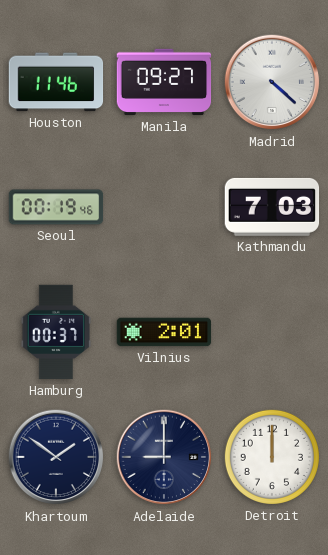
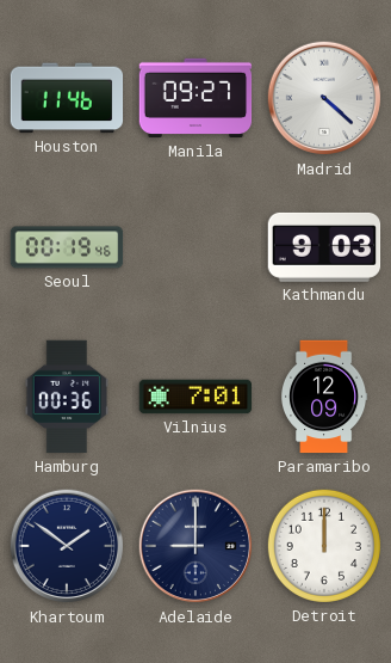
Kathmandu: 7:03 -> 9:03 (324, 247)
Hamburg: 00:37 -> 00:36 (66, 397)
Vilnius: 2:01 -> 7:01 (195, 397)
Paramaribo: none -> 12:09 (325, 397)
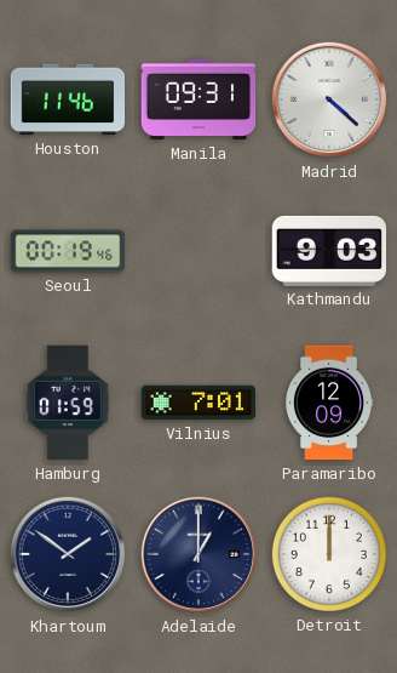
Manila: 09:27 -> 09:31 (198, 99)
Hamburg: 00:36 -> 01:59 (67, 403)
Adelaide: 9:00 -> 1:00 (198, 554)
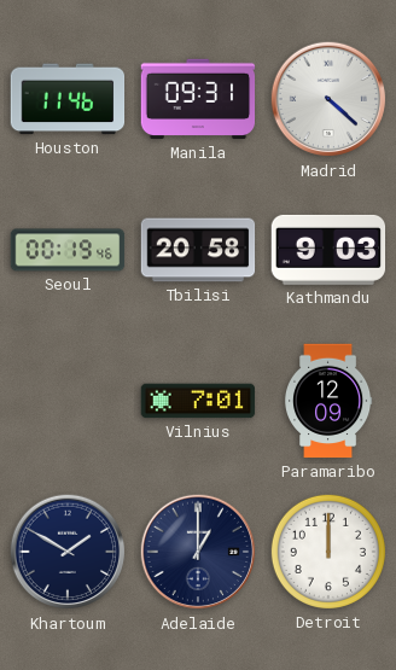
Tbilisi: none -> 20:58 (198, 250)
Hamburg: 01:59 -> none (67, 403)
Khartoum: 1:51 -> 1:50 (68, 552)
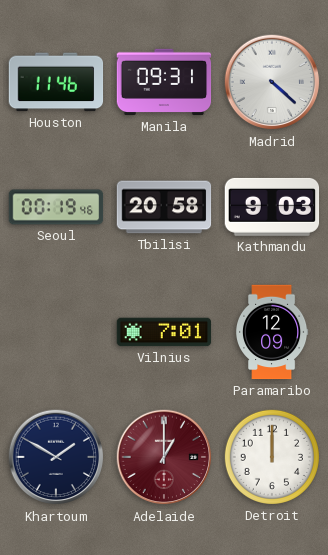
Adelaide dial: navy -> burgundy (164, 457)
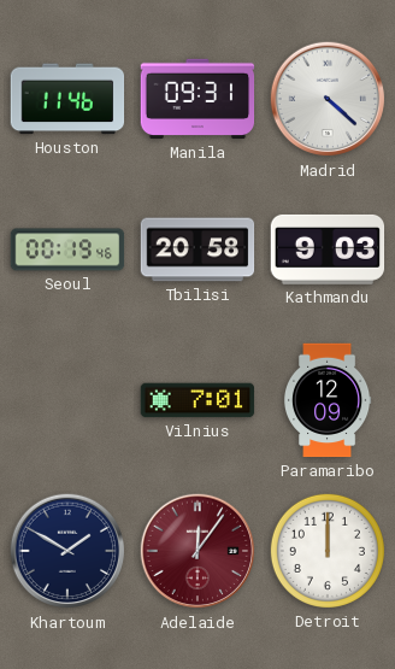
Adelaide: 1:00 -> 12:06 (197, 551)
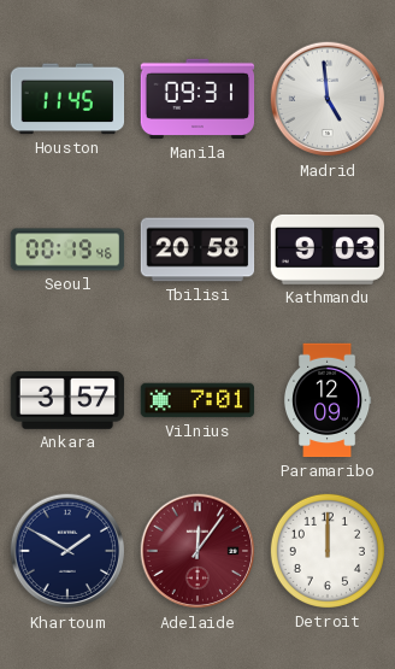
Houston: 11:46 -> 11:45 (67, 99)
Madrid: 4:22 -> 4:59 (328, 99)
Ankara: none -> 3:57 (67, 400)
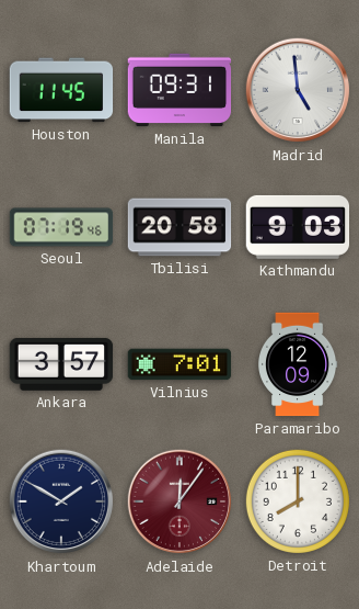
Seoul: 00:19 -> 07:19 (61, 227)
Detroit: 12:00 -> 8:00 (298, 501)
